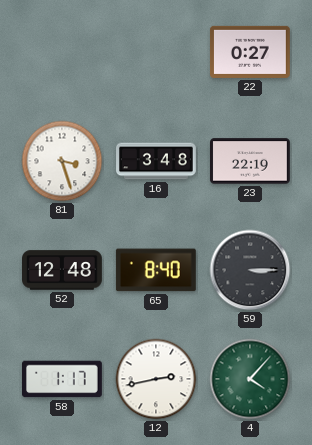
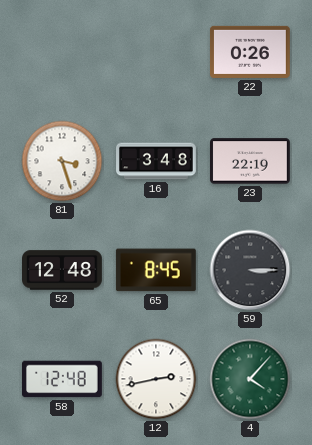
22: 0:27 -> 0:26 (250, 52)
65: 8:40 -> 8:45 (156, 270)
58: 1:17 -> 12:48 (63, 379)
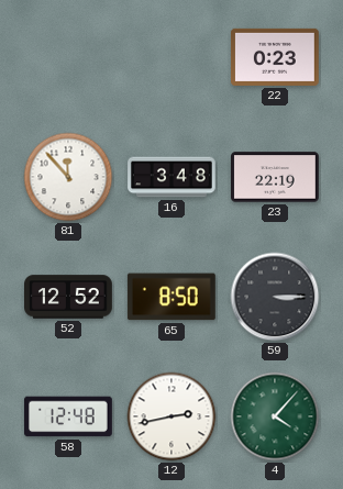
22: 0:26 -> 0:23 (275, 57)
81: 3:27 -> 11:53 (68, 177)
52: 12:48 -> 12:52 (69, 297)
65: 8:45 -> 8:50 (171, 297)
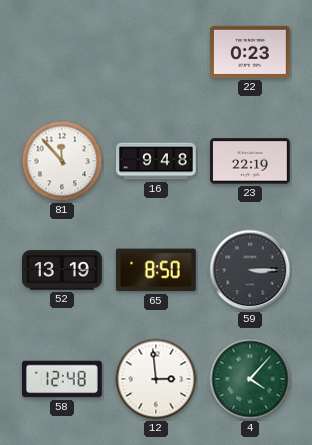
16: 3:48 -> 9:48 (156, 161)
52: 12:52 -> 13:19 (63, 270)
12: 2:43 -> 2:59 (156, 379)
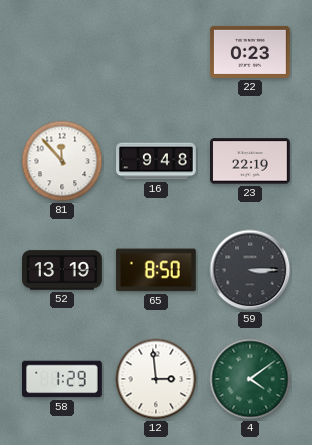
58: 12:48 -> 1:29 (63, 379)
4: 4:07 -> 4:09 (250, 379)
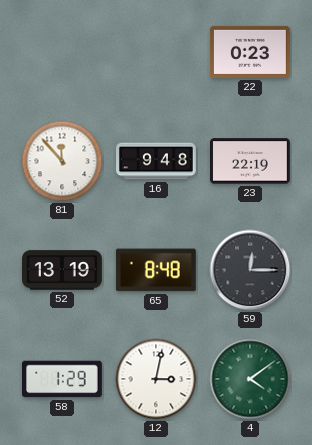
65: 8:50 -> 8:48 (156, 270)
59: 3:15 -> 12:15 (250, 270)
12: 2:59 -> 3:02 (156, 379)
